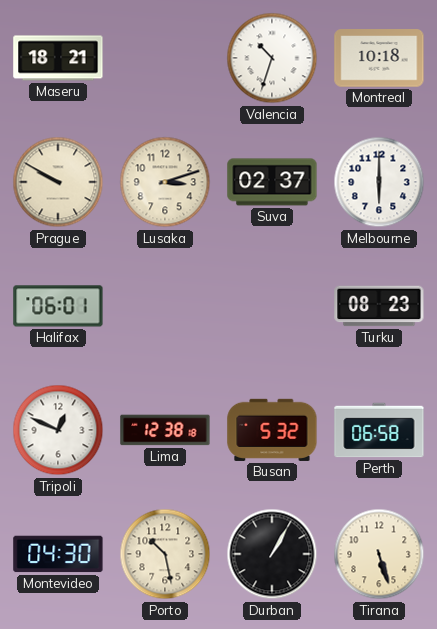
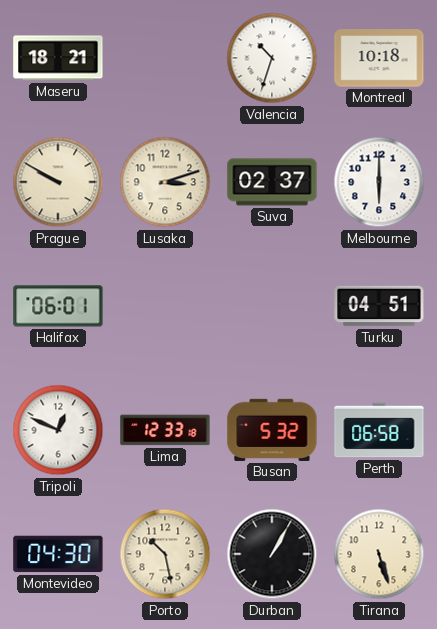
Turku: 08:23 -> 04:51 (379, 306)
Lima: 12:38 -> 12:33 (165, 430)
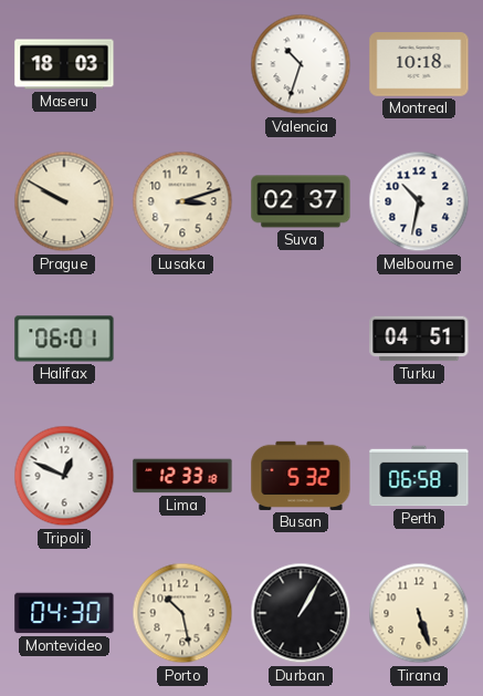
Maseru: 18:21 -> 18:03 (64, 64)
Melbourne: 6:00 -> 10:32 (419, 201)
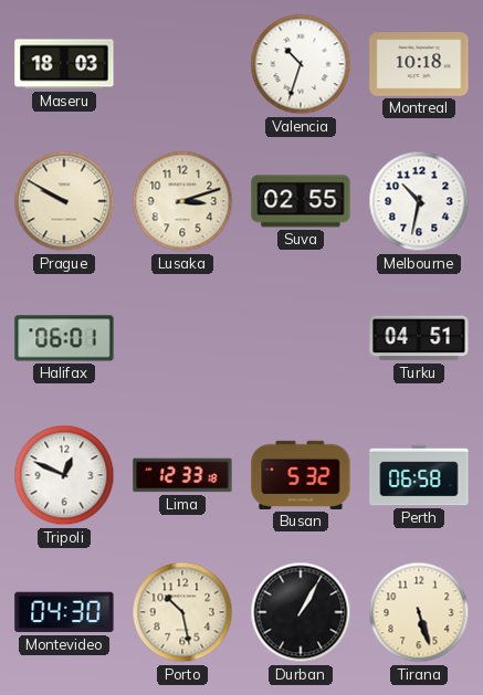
Suva: 02:37 -> 02:55 (301, 201)
